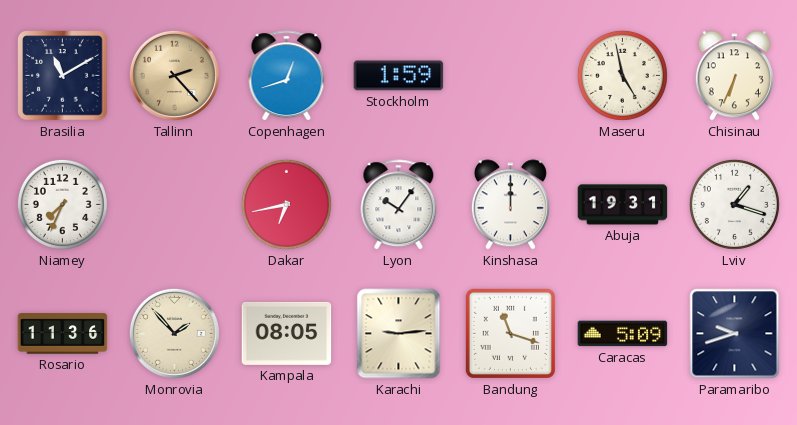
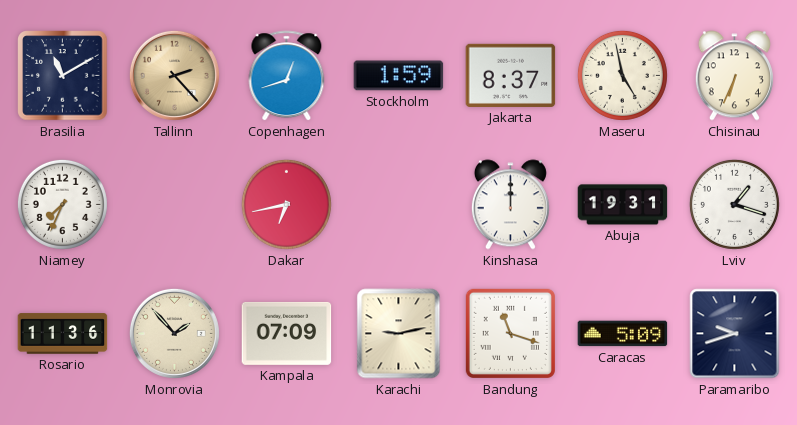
Jakarta: none -> 8:37 (511, 75)
Lyon: 10:06 -> none (399, 205)
Kampala: 08:05 -> 07:09 (287, 333)
Karachi: 9:14 -> 9:13 (399, 334)
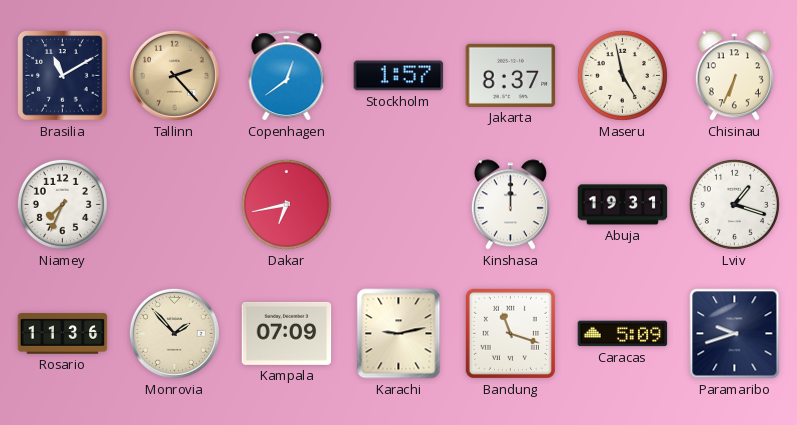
Copenhagen: 12:42 -> 12:39 (287, 76)
Stockholm: 1:59 -> 1:57 (399, 76)
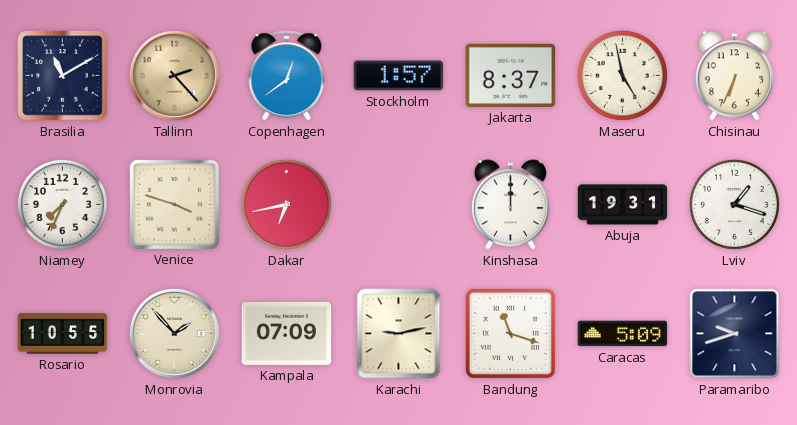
Venice: none -> 3:48 (174, 204)
Rosario: 11:36 -> 10:55 (63, 334)
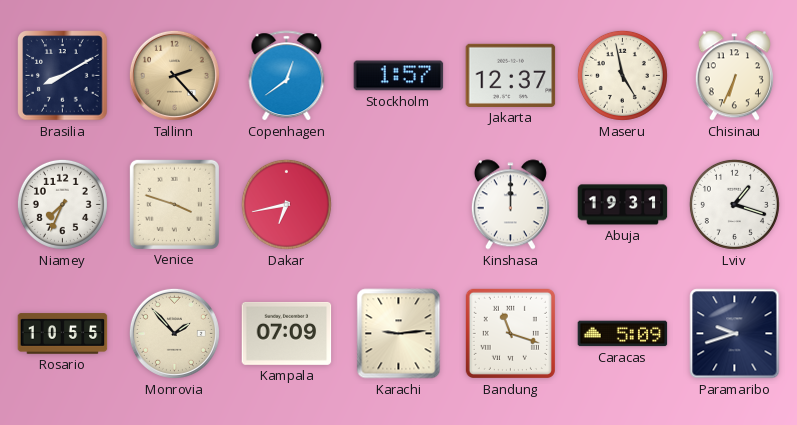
Brasilia: 11:10 -> 8:10 (63, 76)
Jakarta: 8:37 -> 12:37 (511, 75)
Karachi: 9:13 -> 9:14 (399, 334)
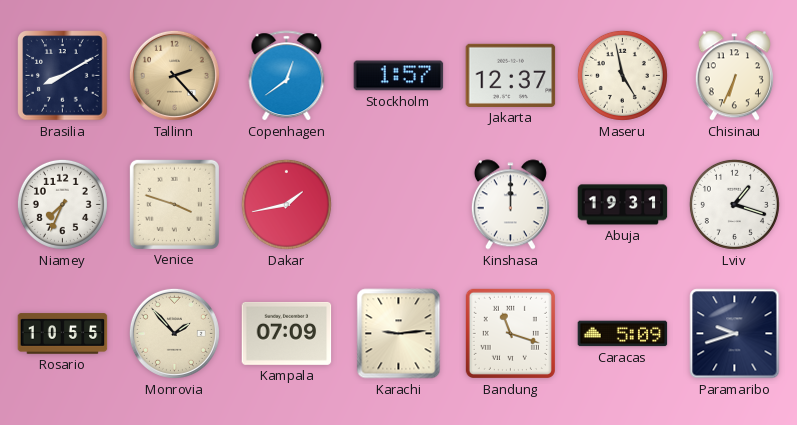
Dakar: 6:43 -> 1:43 (286, 204)
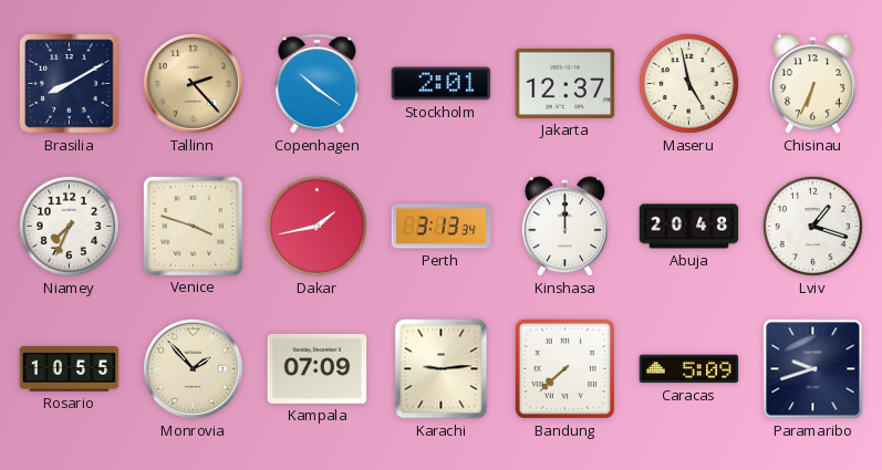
Copenhagen: 12:39 -> 10:21 (318, 84)
Stockholm: 1:57 -> 2:01 (442, 84)
Perth: none -> 3:13 (442, 227)
Abuja: 19:31 -> 20:48 (689, 227)
Bandung: 11:18 -> 7:38 (564, 368)
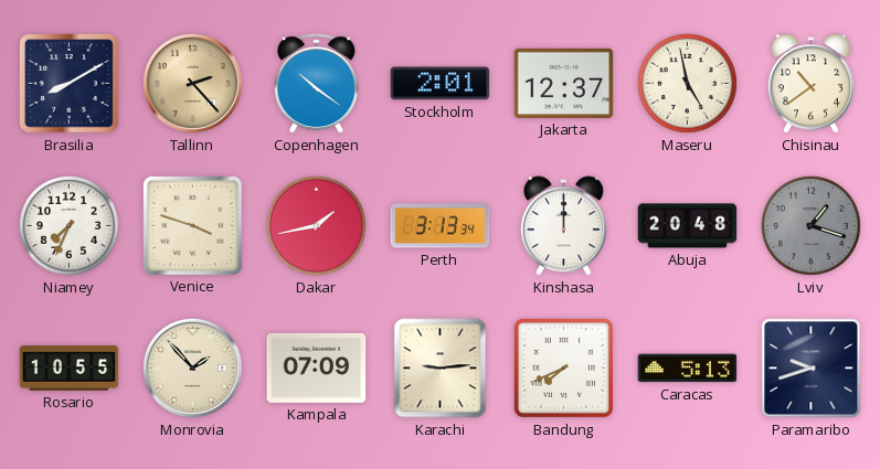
Chisinau: 6:34 -> 10:39 (810, 84)
Lviv dial: white -> grey (810, 225)
Bandung: 7:38 -> 7:41 (563, 367)
Caracas: 5:09 -> 5:13 (688, 369)
